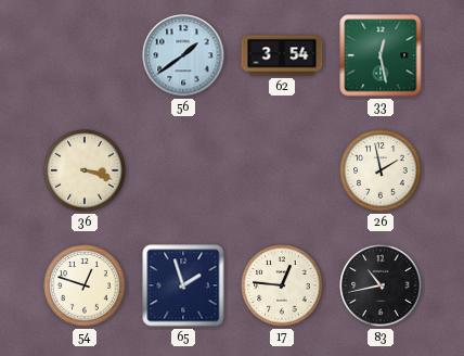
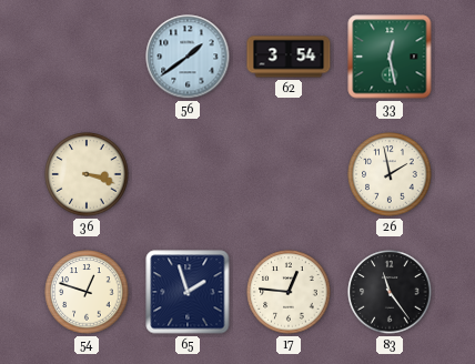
83: 10:43 -> 11:24 (390, 292)
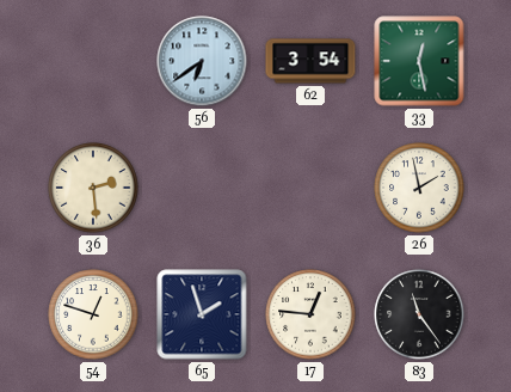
56: 1:39 -> 6:39 (202, 61)
36: 3:18 -> 2:29 (93, 188)
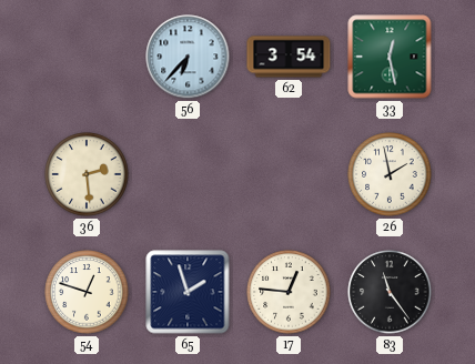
56: 6:39 -> 6:37 (188, 57)
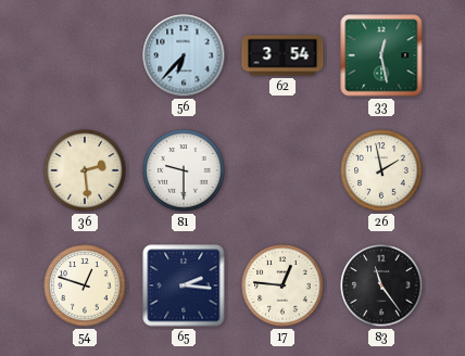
81: none -> 9:30 (184, 170)
65: 1:57 -> 2:16 (184, 285)
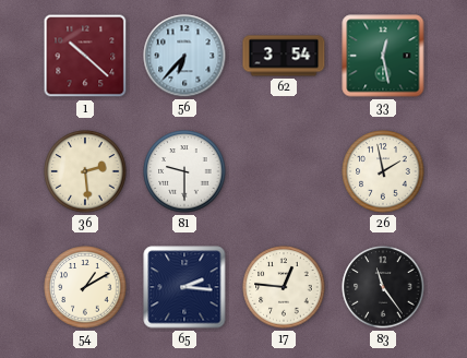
1: none -> 10:22 (85, 56)
54: 12:48 -> 1:10 (85, 287)
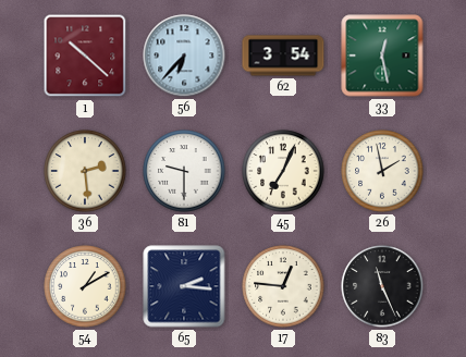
45: none -> 7:04 (283, 171)
83: 11:24 -> 11:26 (382, 286)
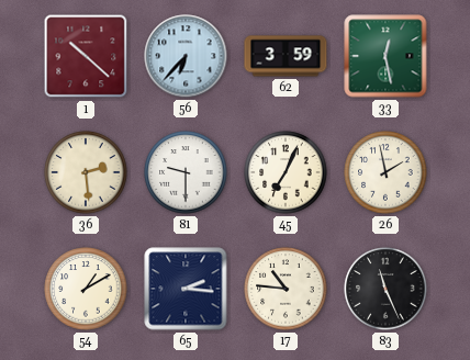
62: 3:54 -> 3:59 (286, 56)
17: 12:46 -> 10:46 (286, 289)
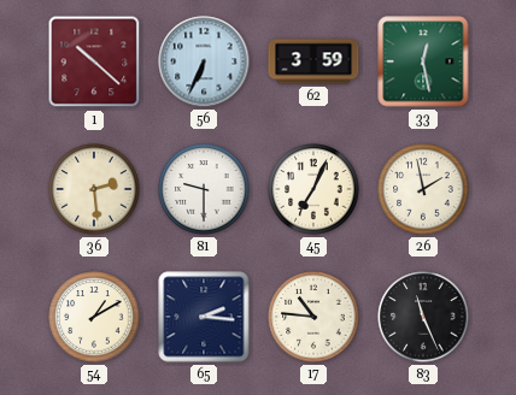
56: 6:37 -> 6:34 (204, 61)
